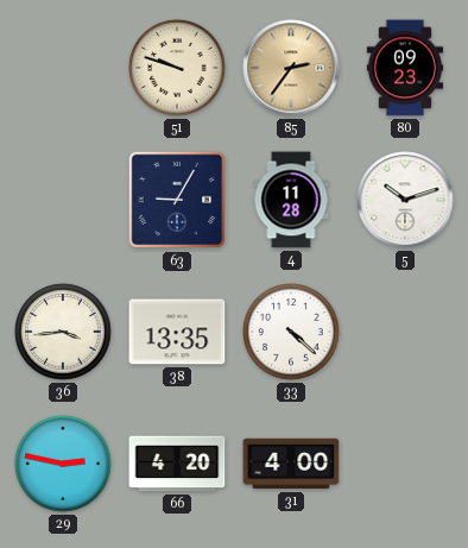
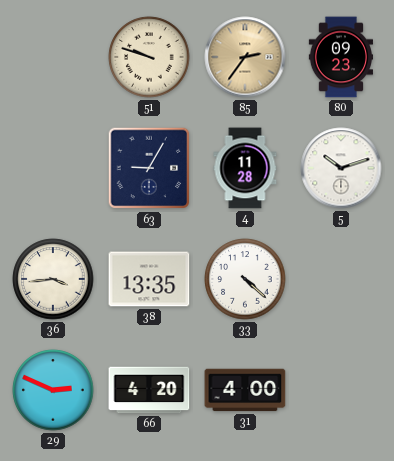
29: 2:47 -> 2:49 (53, 390)
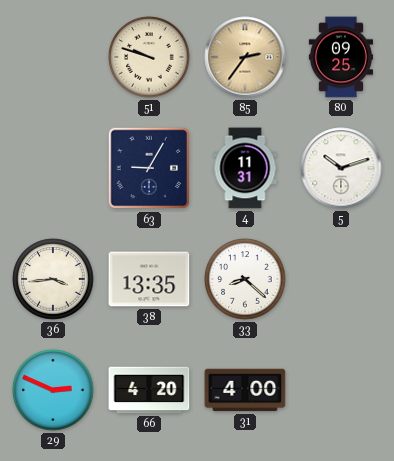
80: 09:23 -> 09:25 (341, 57)
4: 11:28 -> 11:31 (245, 168)
33: 4:22 -> 8:22 (245, 279)
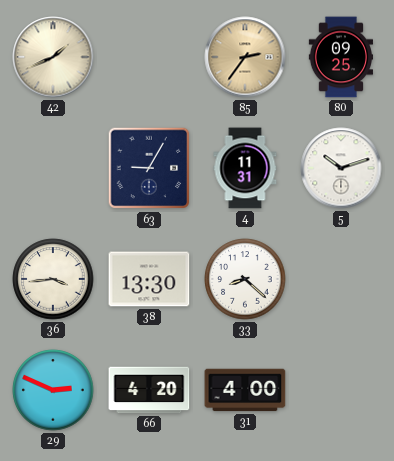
42: none -> 1:41 (53, 57)
51: 9:48 -> none (149, 57)
38: 13:35 -> 13:30 (149, 279)
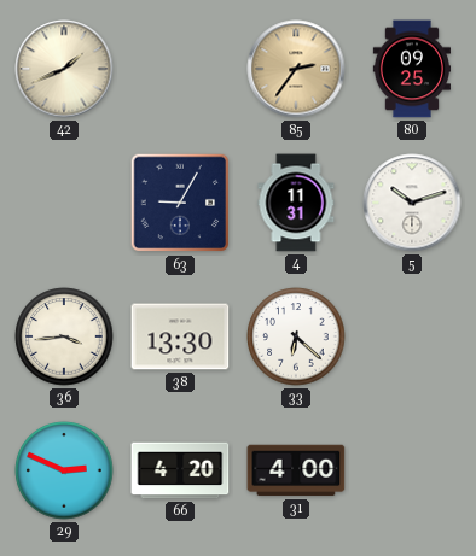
33: 8:22 -> 6:22 (296, 336)
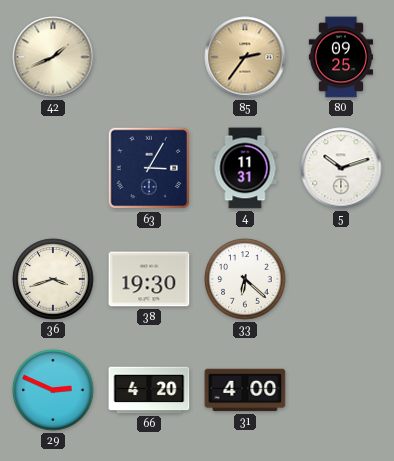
63: 9:05 -> 3:05 (149, 168)
36: 3:44 -> 3:42 (53, 279)
38: 13:30 -> 19:30 (149, 279)
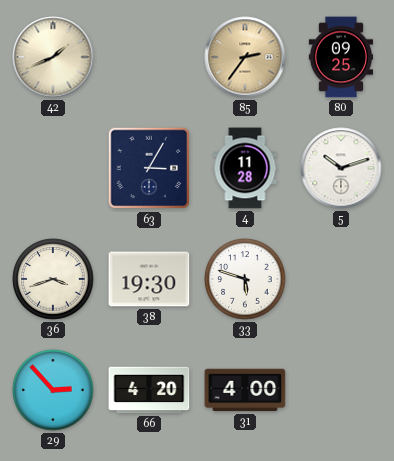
4: 11:31 -> 11:28 (245, 168)
33: 6:22 -> 5:48 (245, 279)
29: 2:49 -> 2:53 (53, 390)
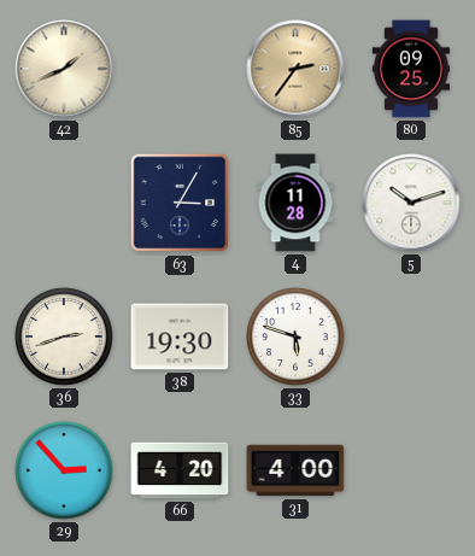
36: 3:42 -> 2:42 (64, 336)
